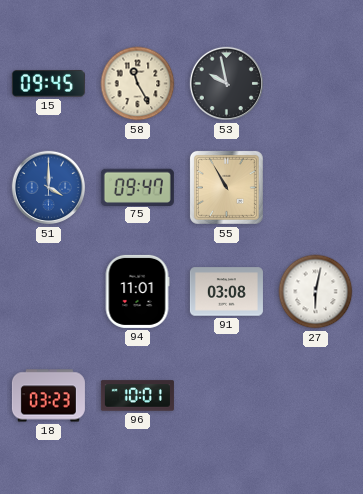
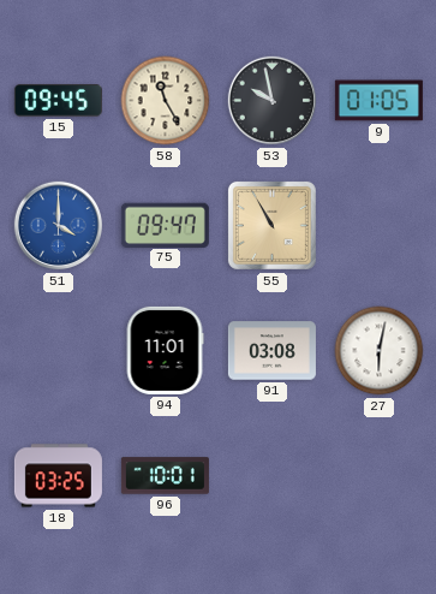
9: none -> 01:05 (378, 101)
18: 03:23 -> 03:25 (58, 476)
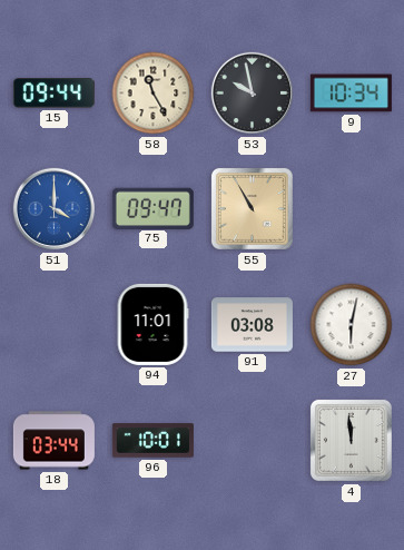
15: 09:45 -> 09:44 (53, 94)
9: 01:05 -> 10:34 (351, 94)
18: 03:25 -> 03:44 (53, 441)
4: none -> 11:59 (351, 440)
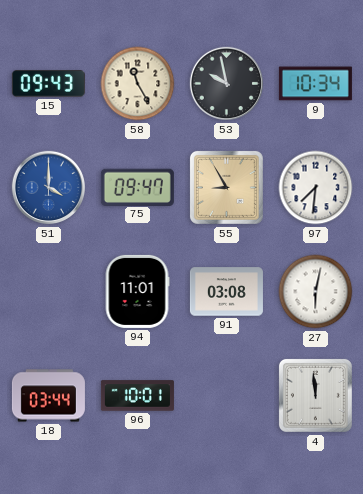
15: 09:44 -> 09:43 (48, 84)
55: 10:55 -> 8:55 (226, 187)
97: none -> 7:31 (316, 188)
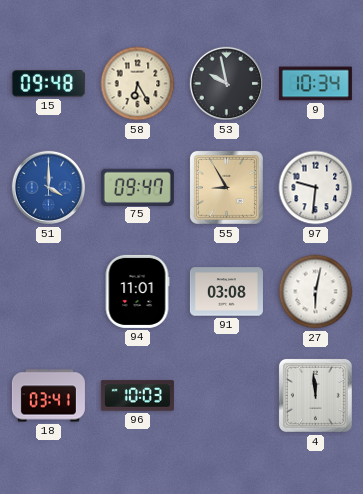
15: 09:43 -> 09:48 (48, 84)
58: 11:25 -> 6:25 (138, 84)
97: 7:31 -> 9:31 (316, 188)
18: 03:44 -> 03:41 (48, 396)
96: 10:01 -> 10:03 (137, 396)
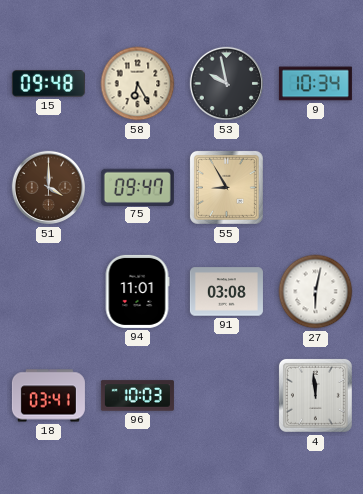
51 dial: blue -> brown (49, 188)
97: 9:31 -> none (316, 188)
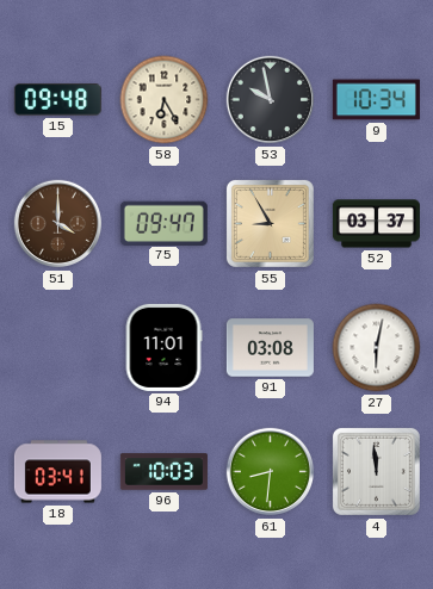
52: none -> 03:37 (376, 224)
61: none -> 8:31 (271, 472)
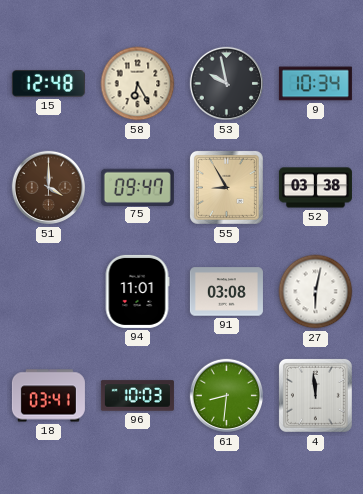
15: 09:48 -> 12:48 (48, 84)
52: 03:37 -> 03:38 (315, 188)
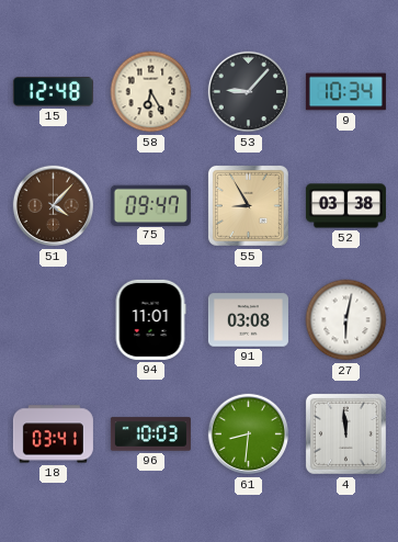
53: 9:58 -> 9:07 (249, 92)
51: 4:00 -> 4:07 (54, 206)
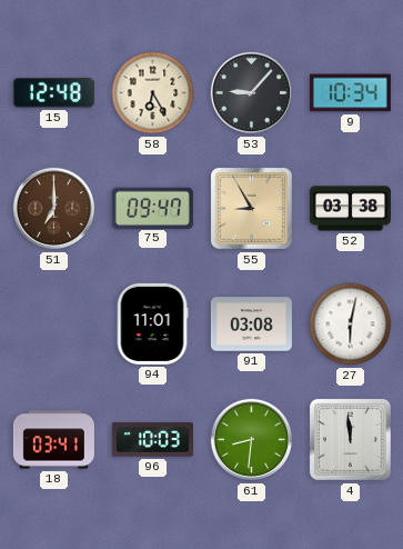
51: 4:07 -> 7:00 (54, 209)
